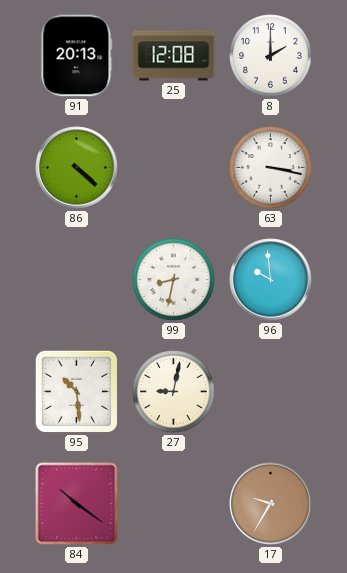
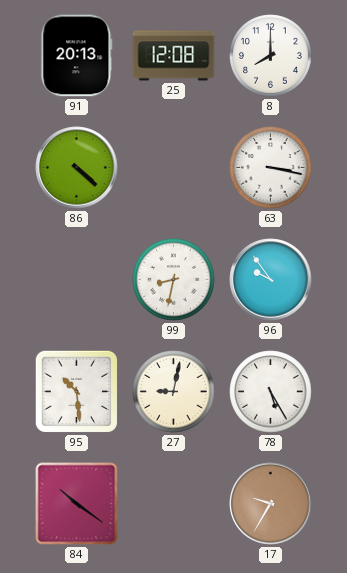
8: 2:00 -> 8:00 (271, 56)
96: 9:59 -> 9:54 (271, 280)
78: none -> 5:25 (271, 392)
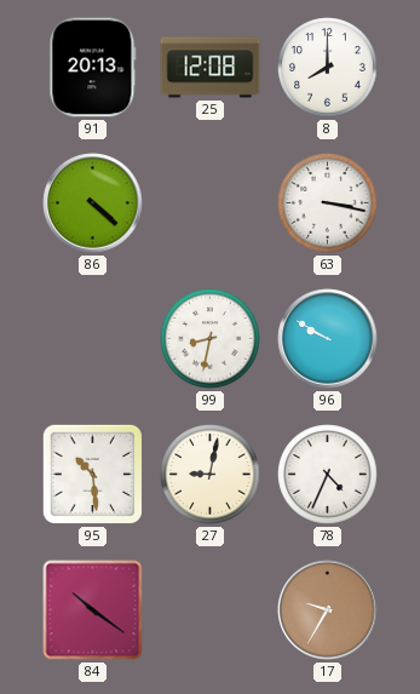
96: 9:54 -> 9:50 (328, 339)
78: 5:25 -> 4:34 (328, 475)
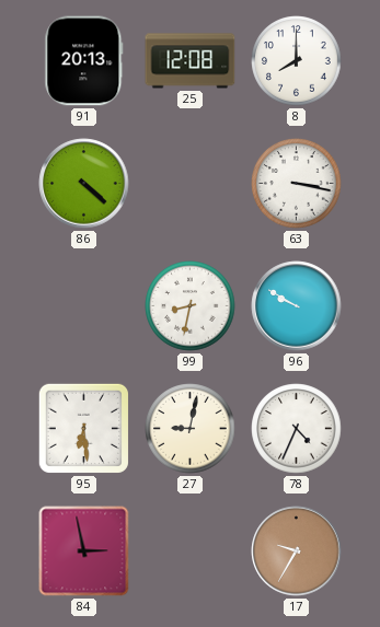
95: 10:29 -> 6:29 (83, 428)
84: 10:21 -> 2:58 (84, 551)
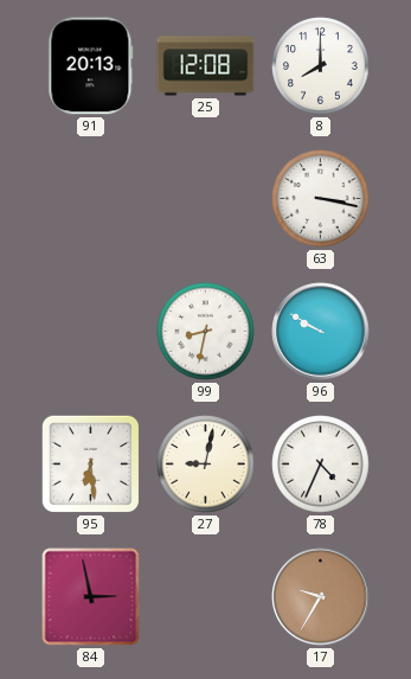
86: 4:22 -> none (84, 184)
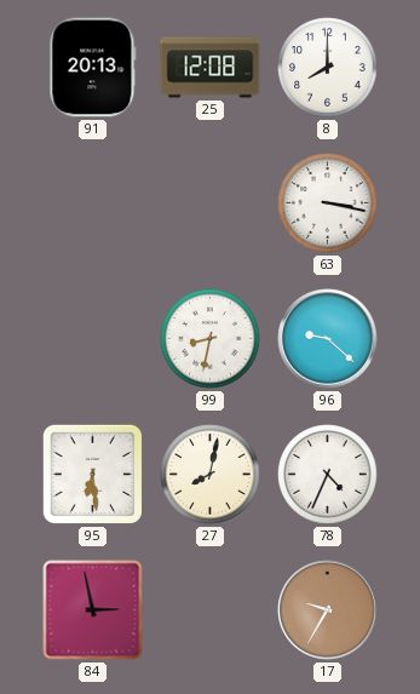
96: 9:50 -> 9:22 (328, 339)
27: 9:02 -> 8:02 (211, 475)
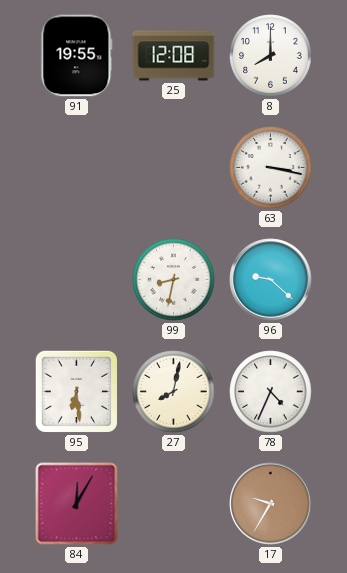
91: 20:13 -> 19:55 (77, 56)
84: 2:58 -> 12:05 (77, 504)
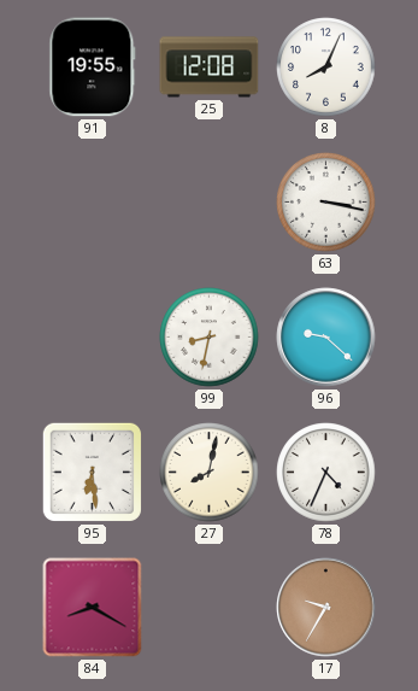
8: 8:00 -> 8:04 (326, 68)
84: 12:05 -> 8:20 (93, 608)
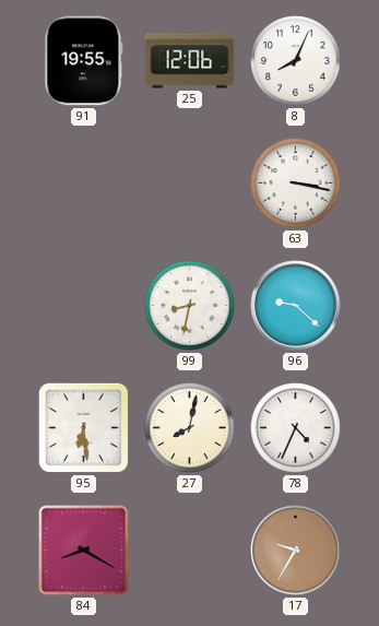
25: 12:08 -> 12:06 (190, 61)
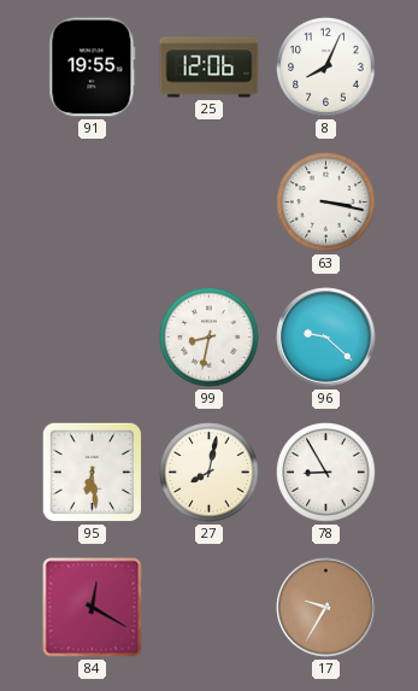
78: 4:34 -> 8:55 (326, 473)
84: 8:20 -> 12:20 (93, 608)
